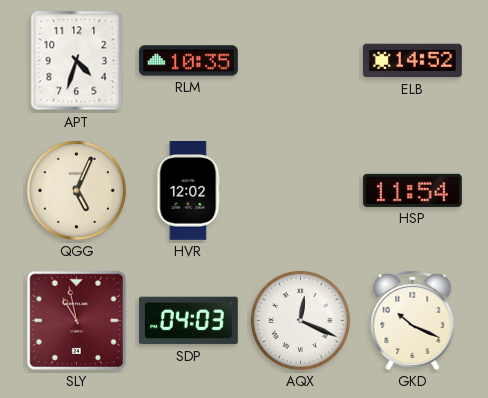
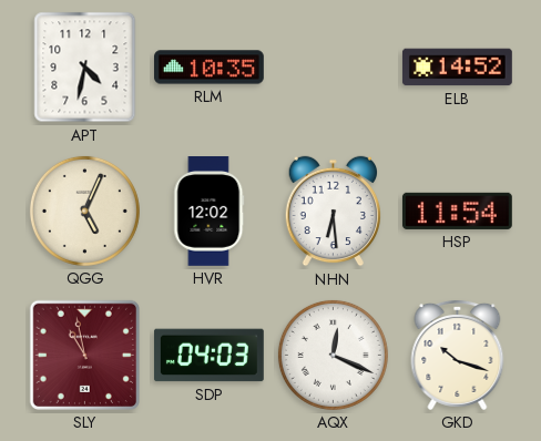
APT: 4:33 -> 4:32 (85, 68)
NHN: none -> 6:29 (333, 212)
GKD: 10:19 -> 10:18 (458, 355)
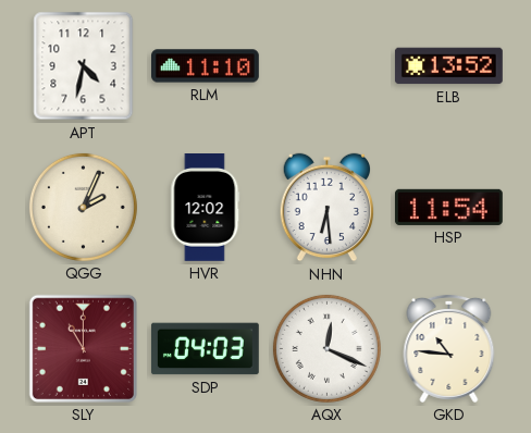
RLM: 10:35 -> 11:10 (206, 66)
ELB: 14:52 -> 13:52 (448, 66)
QGG: 5:04 -> 2:04 (83, 207)
SLY: 10:58 -> 11:00 (83, 348)
GKD: 10:18 -> 10:46 (449, 348)
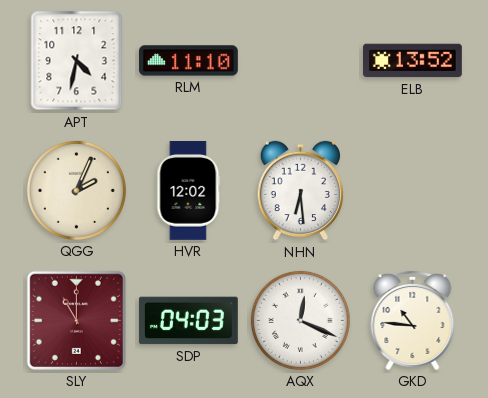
HSP: 11:54 -> none (448, 207)
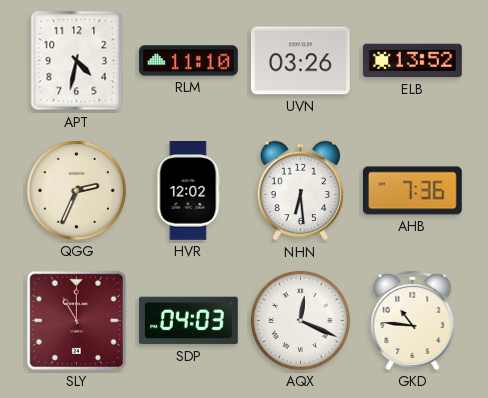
UVN: none -> 03:26 (300, 61)
QGG: 2:04 -> 2:34 (76, 190)
AHB: none -> 7:36 (412, 191)
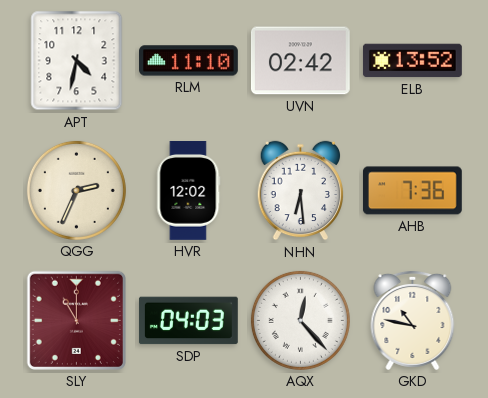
UVN: 03:26 -> 02:42 (300, 61)
AQX: 12:19 -> 12:23 (300, 320)
GKD: 10:46 -> 10:47 (413, 320)
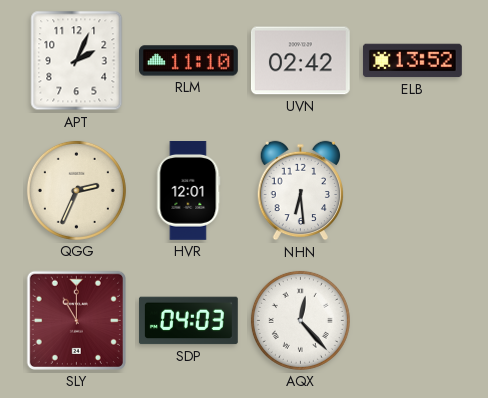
APT: 4:32 -> 2:04 (77, 61)
HVR: 12:02 -> 12:01 (189, 191)
AHB: 7:36 -> none (412, 191)
GKD: 10:47 -> none (413, 320)
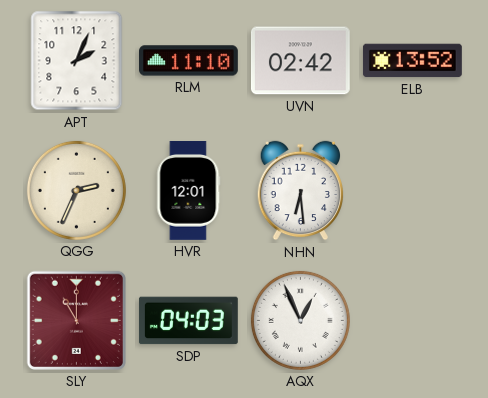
AQX: 12:23 -> 12:56 (300, 320)
